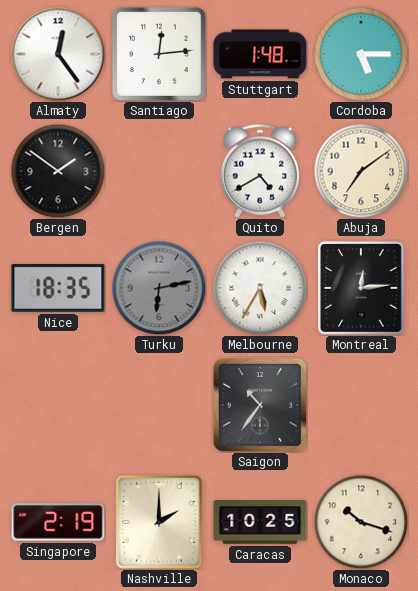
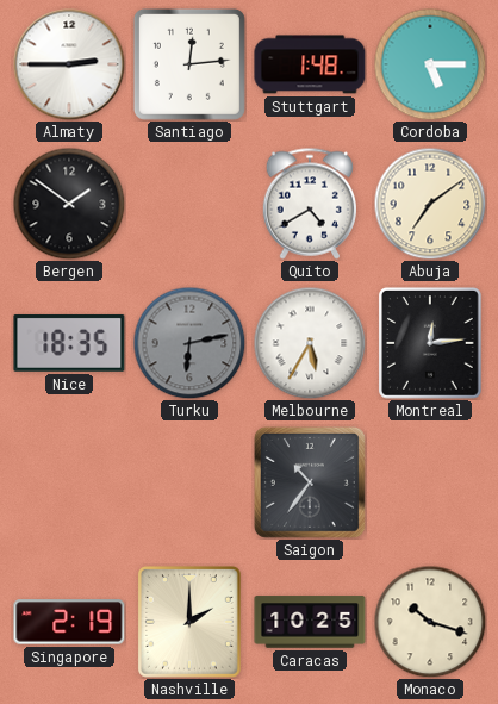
Almaty: 12:24 -> 2:45 (69, 64)
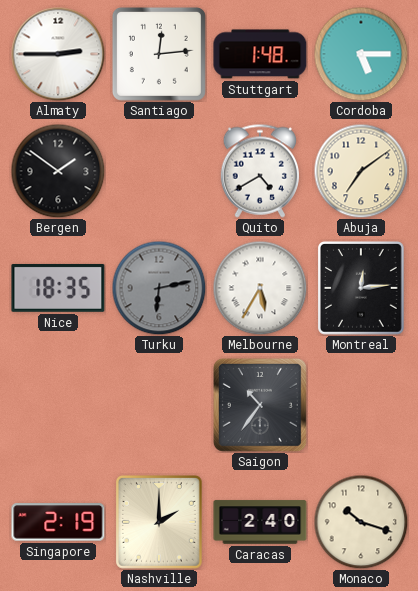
Caracas: 10:25 -> 2:40 (260, 522)
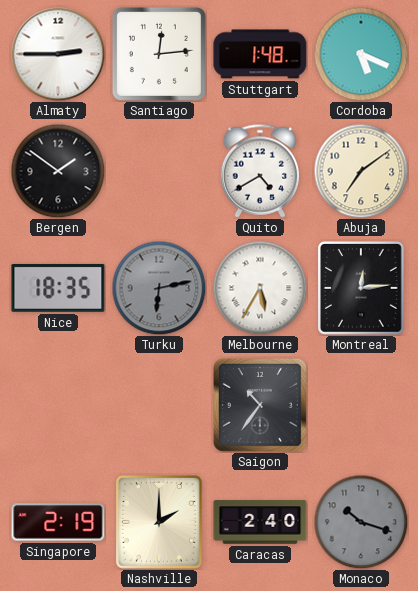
Cordoba: 5:15 -> 5:19 (361, 54)
Monaco dial: cream -> grey (361, 522)
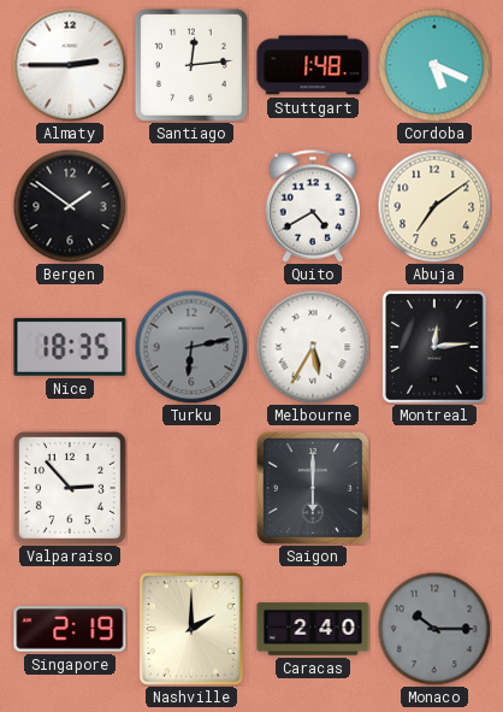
Valparaiso: none -> 2:53 (70, 488)
Saigon: 10:36 -> 6:00 (313, 488)
Monaco: 10:18 -> 10:15 (434, 629)
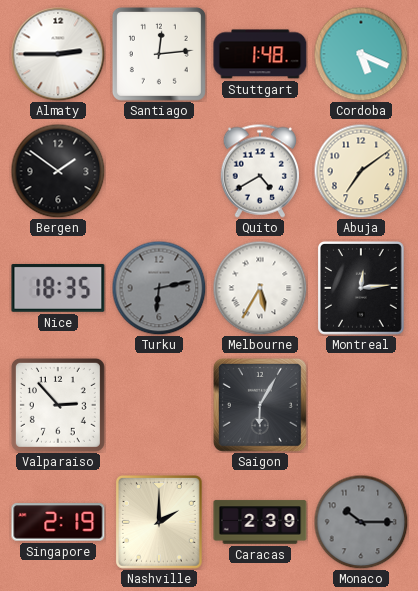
Saigon: 6:00 -> 6:05 (260, 405)
Caracas: 2:40 -> 2:39 (260, 522)
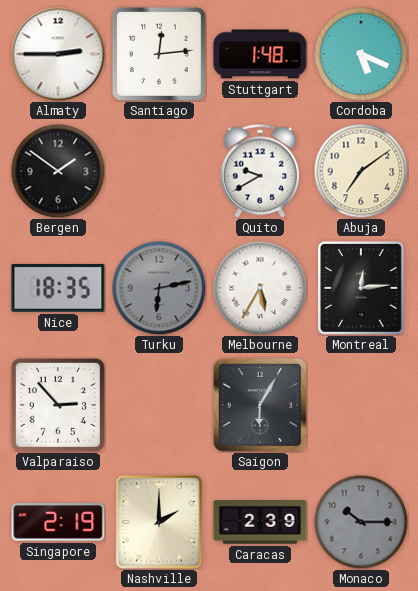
Quito: 4:40 -> 9:40 (259, 171)
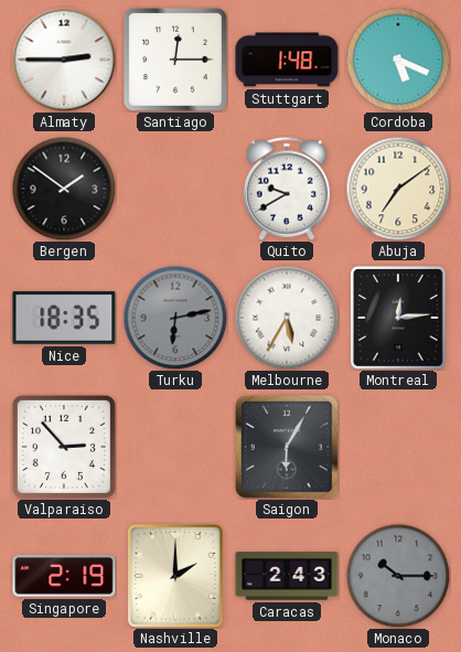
Santiago: 12:14 -> 12:15 (175, 60)
Caracas: 2:39 -> 2:43 (287, 576)
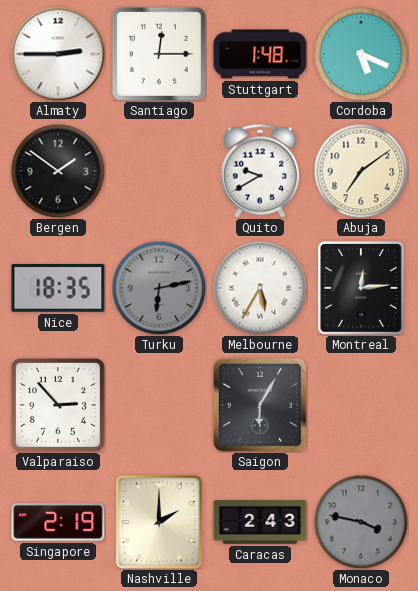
Monaco: 10:15 -> 3:47 (361, 522)
